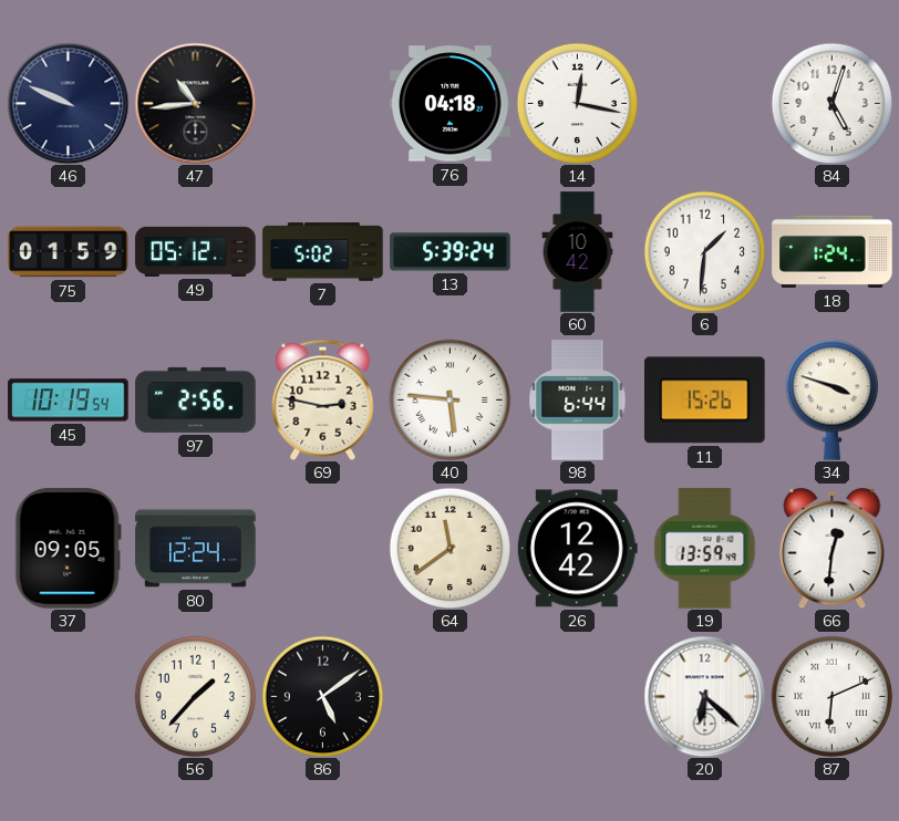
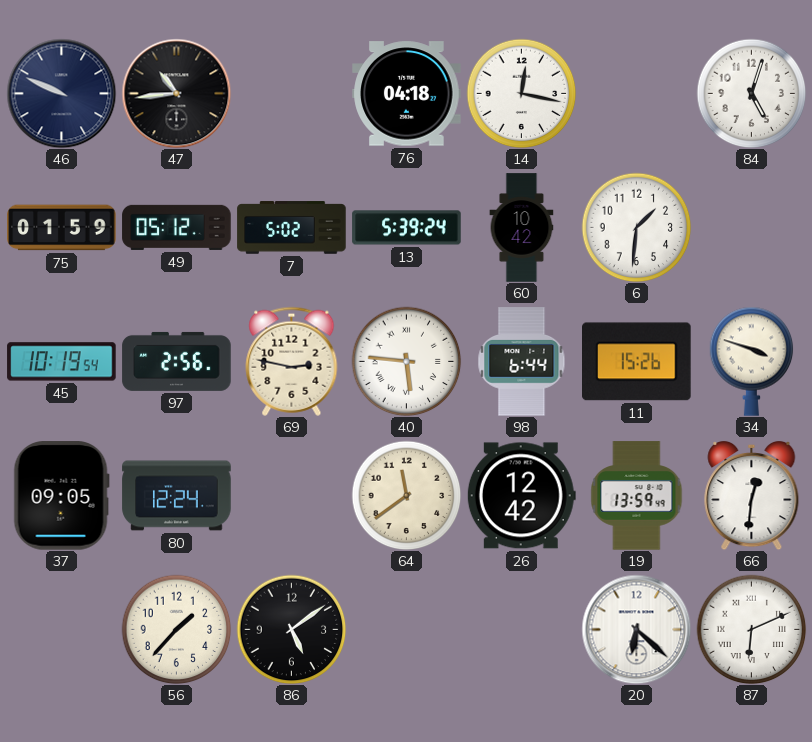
18: 1:24 -> none (833, 251)
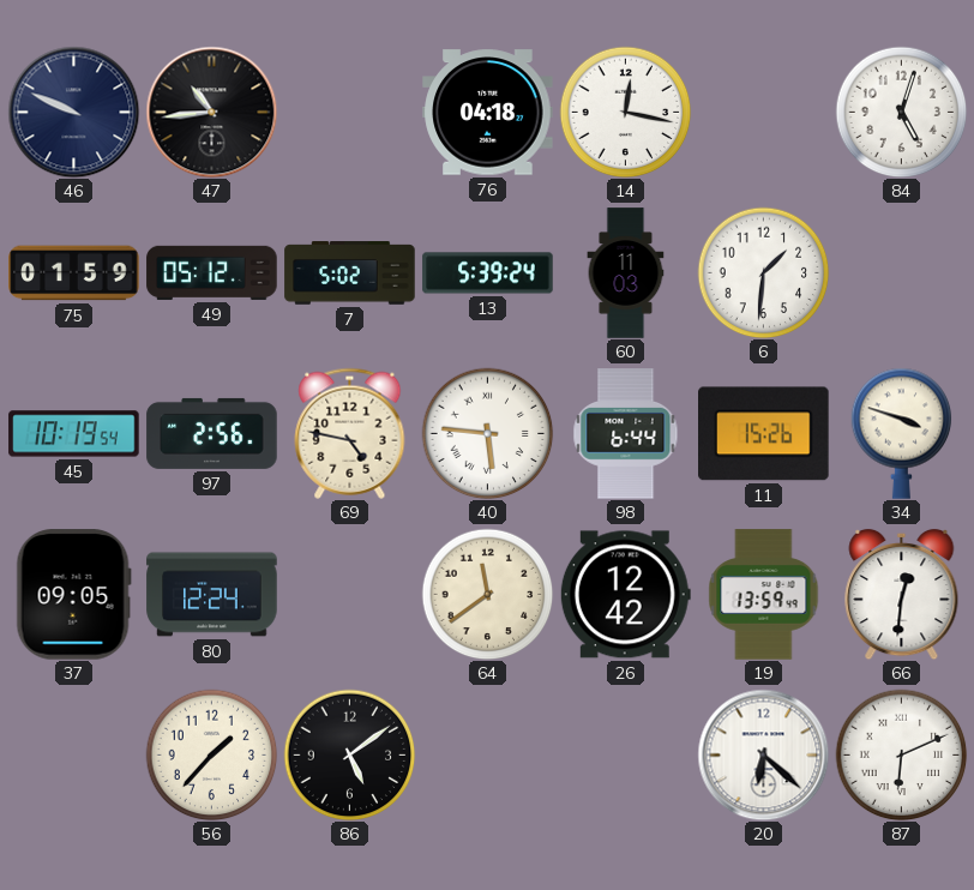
60: 10:42 -> 11:03 (626, 273)
69: 2:47 -> 4:47 (350, 433)
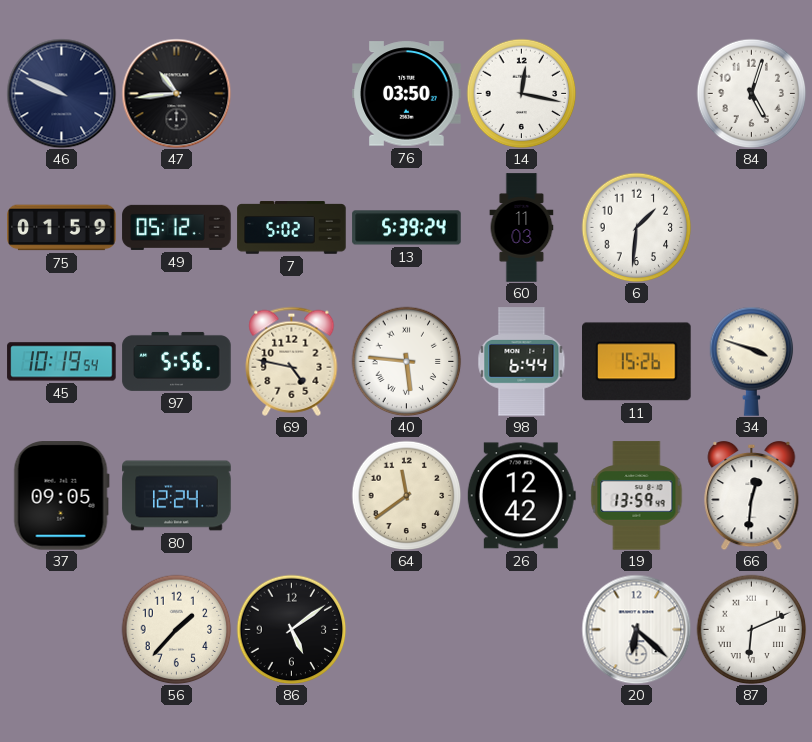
76: 04:18 -> 03:50 (407, 94)
97: 2:56 -> 5:56 (177, 361)
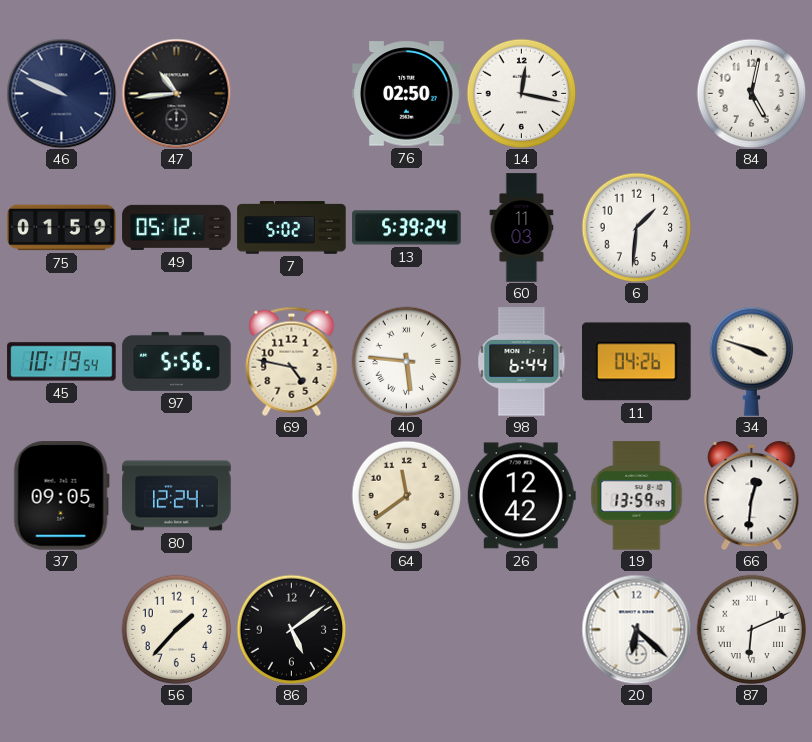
76: 03:50 -> 02:50 (407, 94)
84: 5:03 -> 5:02 (751, 93)
11: 15:26 -> 04:26 (637, 362)
